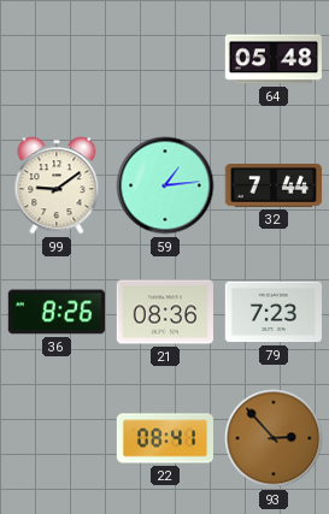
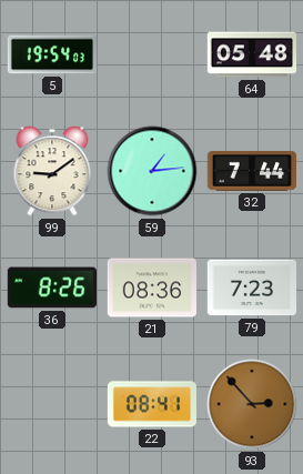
5: none -> 19:54 (51, 54)
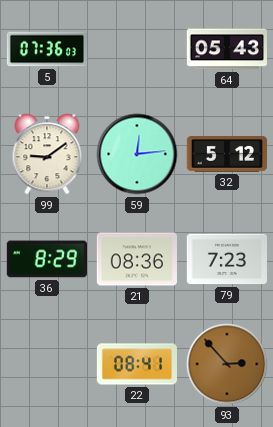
5: 19:54 -> 07:36 (46, 49)
64: 05:48 -> 05:43 (226, 49)
59: 1:14 -> 12:14 (137, 154)
32: 7:44 -> 5:12 (226, 155)
36: 8:26 -> 8:29 (46, 259)
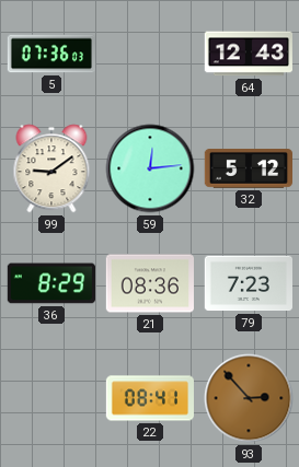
64: 05:43 -> 12:43 (248, 54)
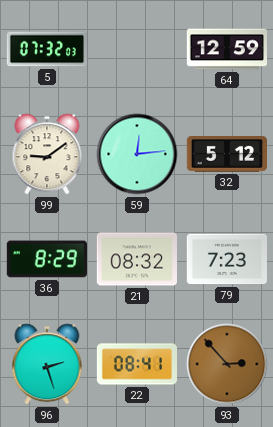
5: 07:36 -> 07:32 (46, 49)
64: 12:43 -> 12:59 (226, 49)
21: 08:36 -> 08:32 (136, 259)
96: none -> 2:27 (47, 364)
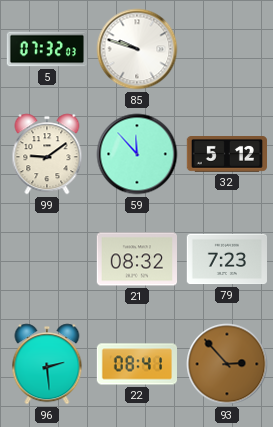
85: none -> 9:48 (137, 49)
64: 12:59 -> none (226, 49)
59: 12:14 -> 11:53 (137, 154)
36: 8:29 -> none (46, 259)
96: 2:27 -> 2:29 (47, 364)
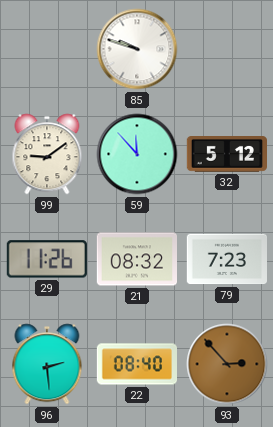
5: 07:32 -> none (46, 49)
29: none -> 11:26 (47, 259)
22: 08:41 -> 08:40 (136, 364)
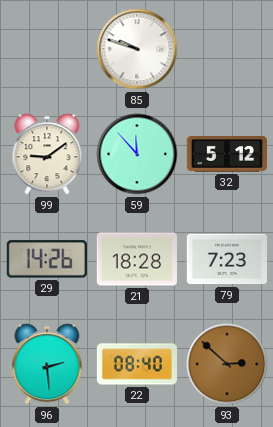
29: 11:26 -> 14:26 (47, 259)
21: 08:32 -> 18:28 (136, 259)
93: 2:53 -> 2:52 (227, 364)
